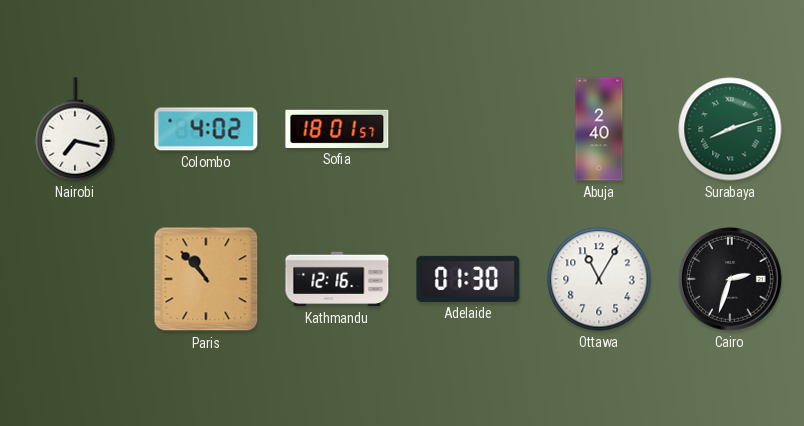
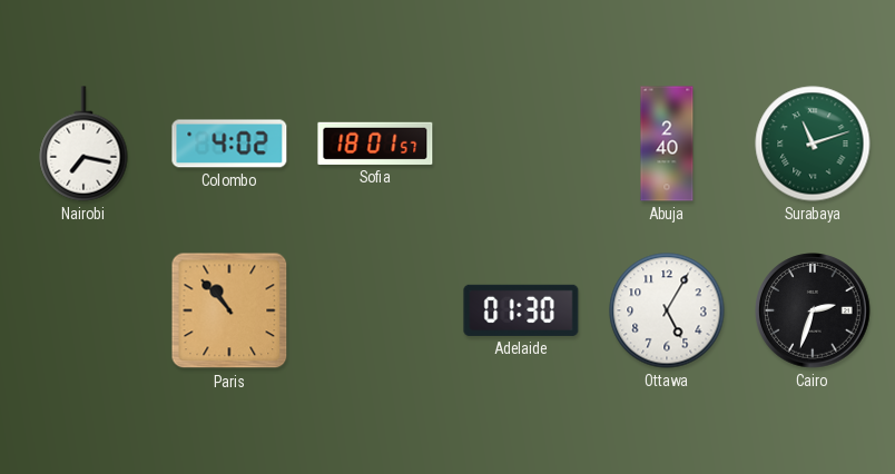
Surabaya: 8:12 -> 11:12 (813, 144)
Kathmandu: 12:16 -> none (337, 279)
Ottawa: 11:05 -> 5:05 (667, 310)
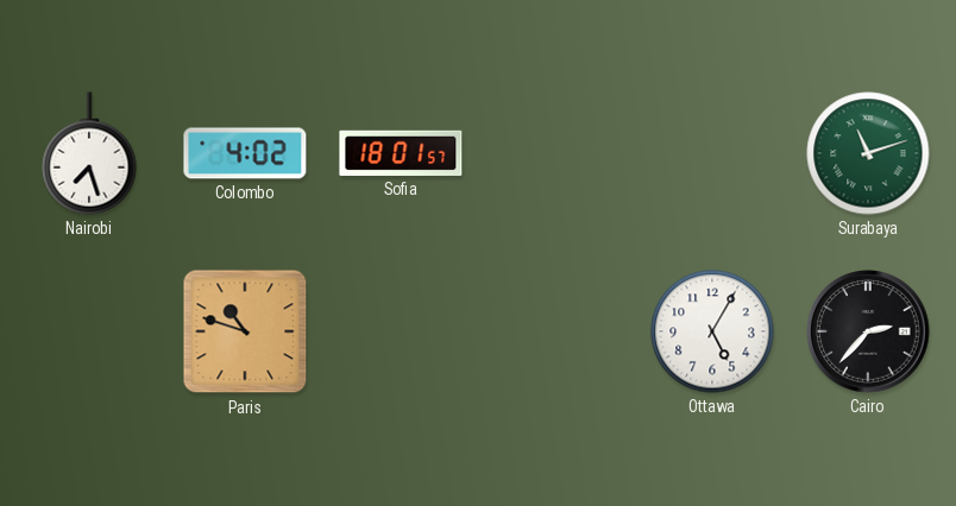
Nairobi: 7:17 -> 7:27 (89, 153)
Abuja: 2:40 -> none (667, 144)
Paris: 10:53 -> 10:48 (245, 331)
Adelaide: 01:30 -> none (521, 310)
Cairo: 2:33 -> 2:37 (868, 331)
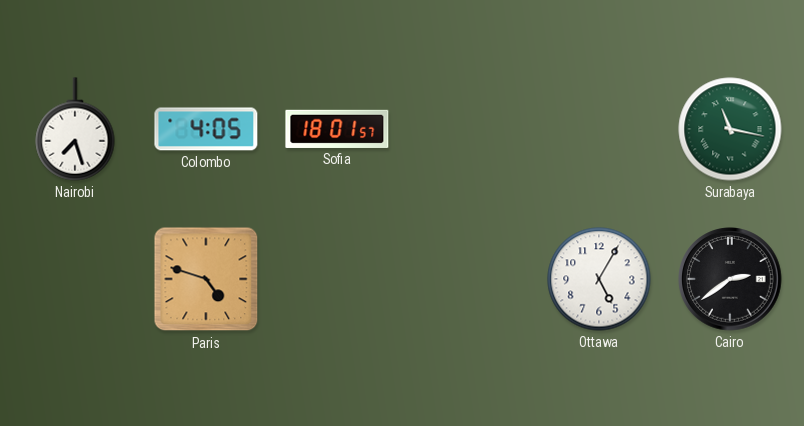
Colombo: 4:02 -> 4:05 (206, 129)
Surabaya: 11:12 -> 11:17 (730, 129)
Paris: 10:48 -> 4:48 (206, 279)
Cairo: 2:37 -> 2:39 (730, 279)
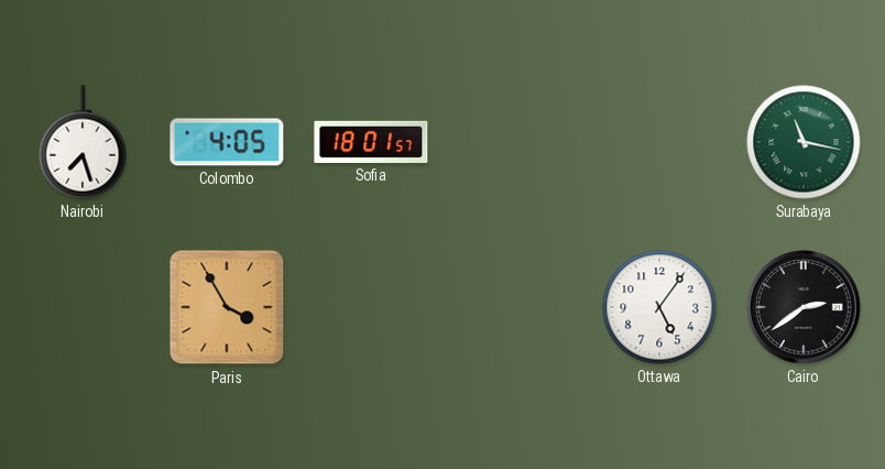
Paris: 4:48 -> 3:55 (227, 307)
Ottawa: 5:05 -> 5:06 (659, 307)
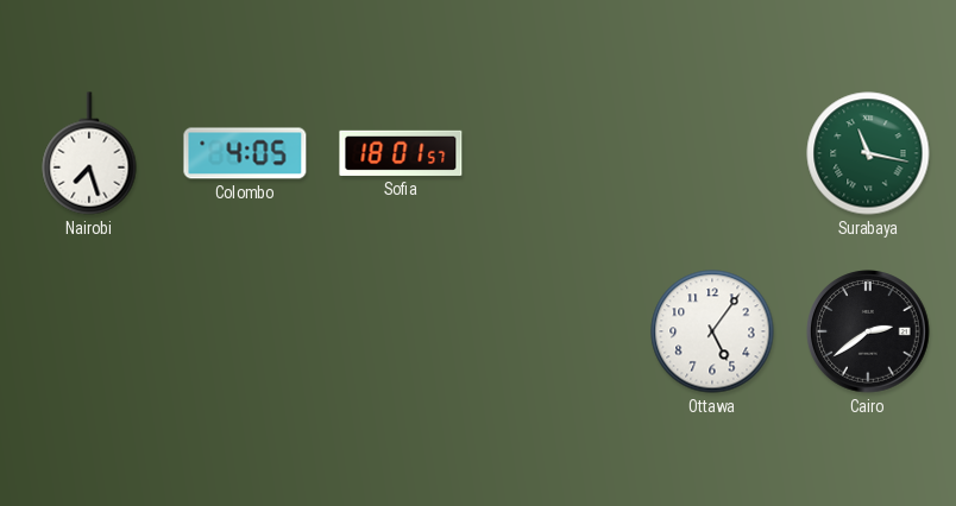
Paris: 3:55 -> none (227, 307)
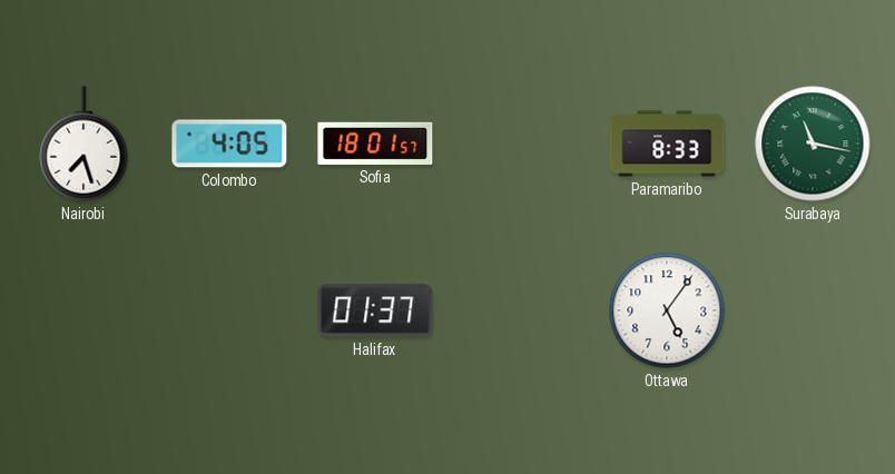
Paramaribo: none -> 8:33 (667, 144)
Halifax: none -> 01:37 (375, 310)
Cairo: 2:39 -> none (868, 331)
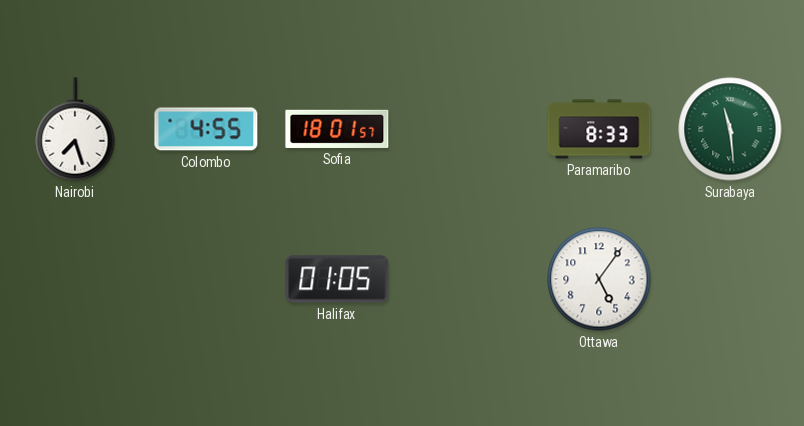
Colombo: 4:05 -> 4:55 (206, 129)
Surabaya: 11:17 -> 11:29 (730, 129)
Halifax: 01:37 -> 01:05 (337, 279)
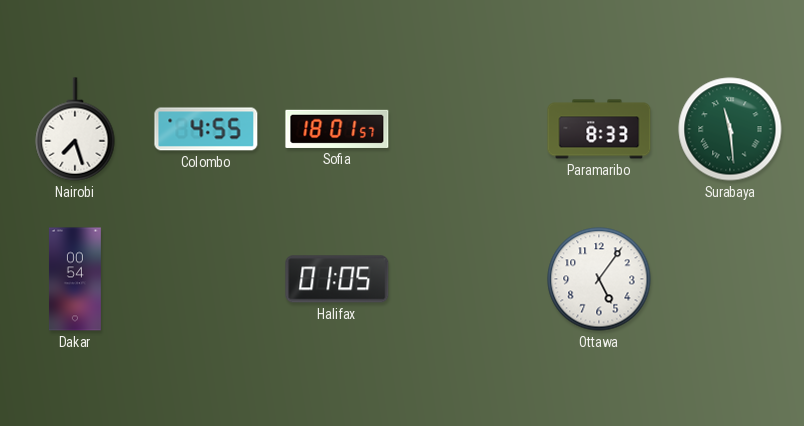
Dakar: none -> 00:54 (75, 279)
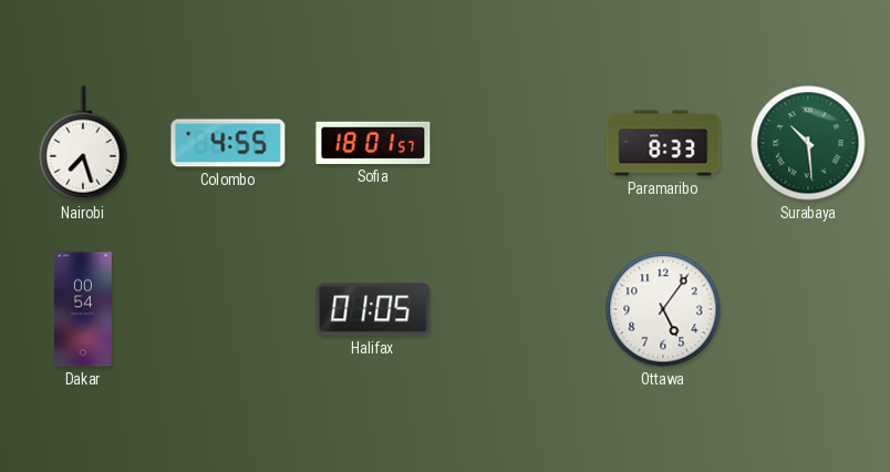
Surabaya: 11:29 -> 10:29 (808, 143)
